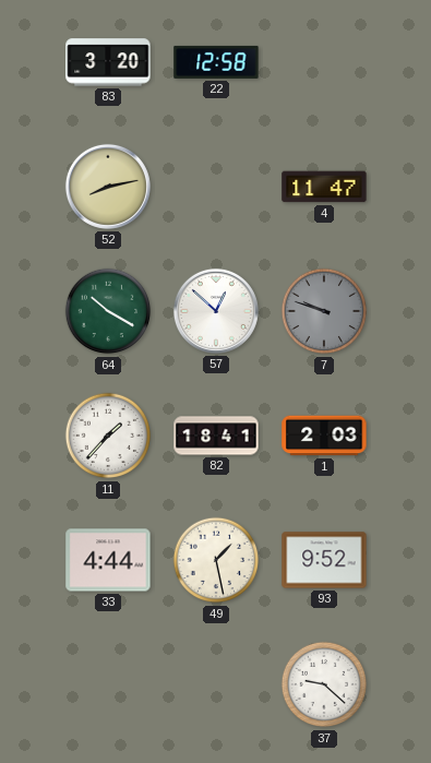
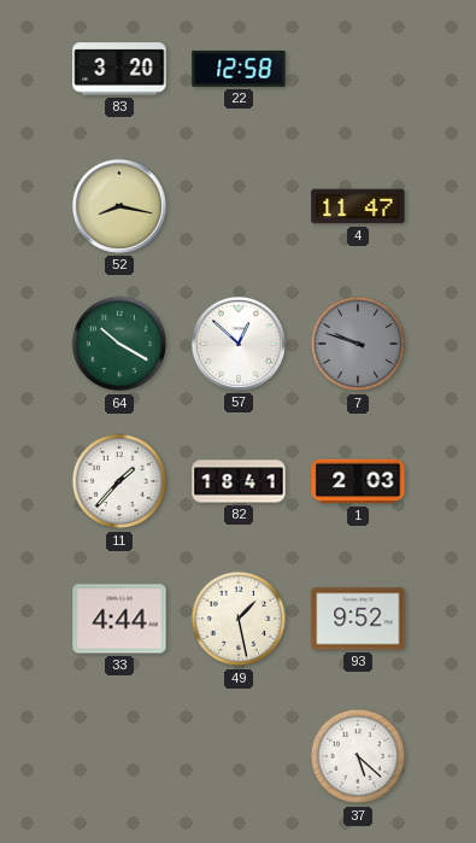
52: 8:13 -> 8:17 (119, 206)
37: 9:22 -> 5:22 (358, 756)
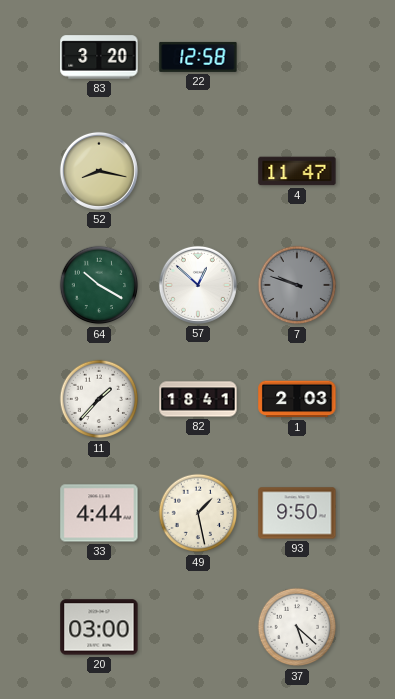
93: 9:52 -> 9:50 (297, 513)
20: none -> 03:00 (99, 627)
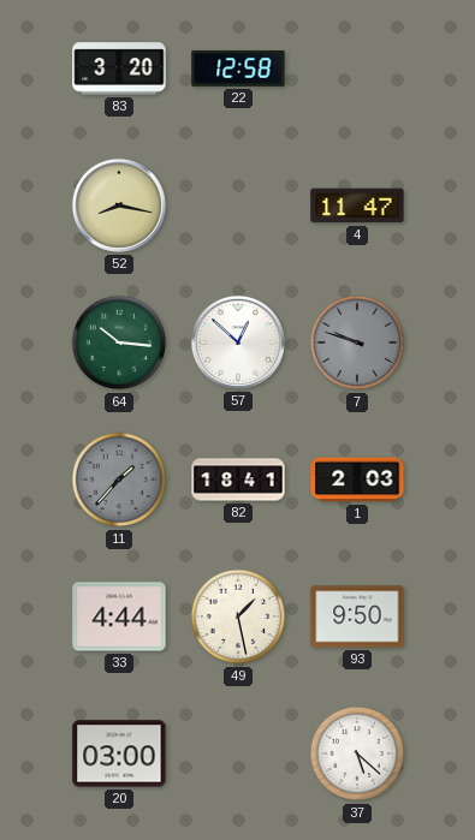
64: 10:20 -> 10:16 (119, 342)
11 dial: white -> grey (119, 479)
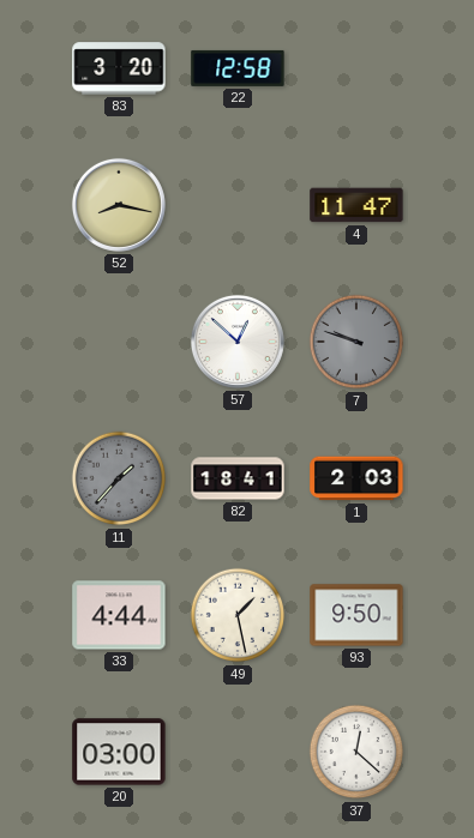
64: 10:16 -> none (119, 342)
37: 5:22 -> 12:22 (356, 752)
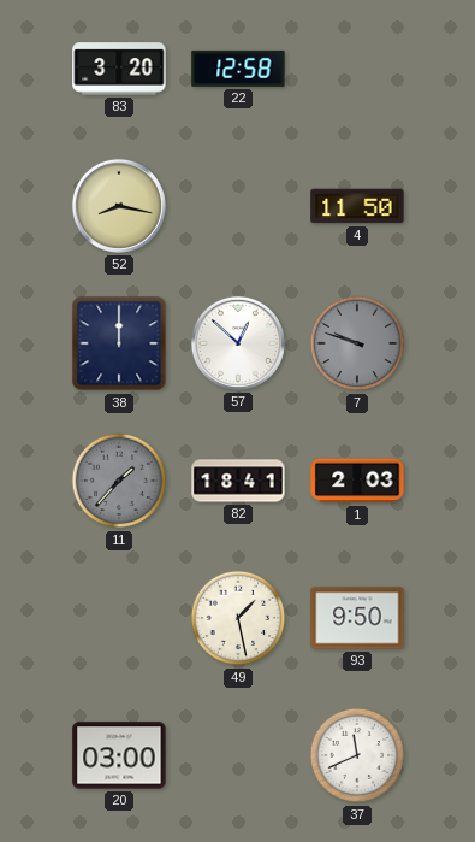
4: 11:47 -> 11:50 (357, 206)
38: none -> 12:00 (119, 343)
33: 4:44 -> none (119, 615)
37: 12:22 -> 11:41 (357, 755)
